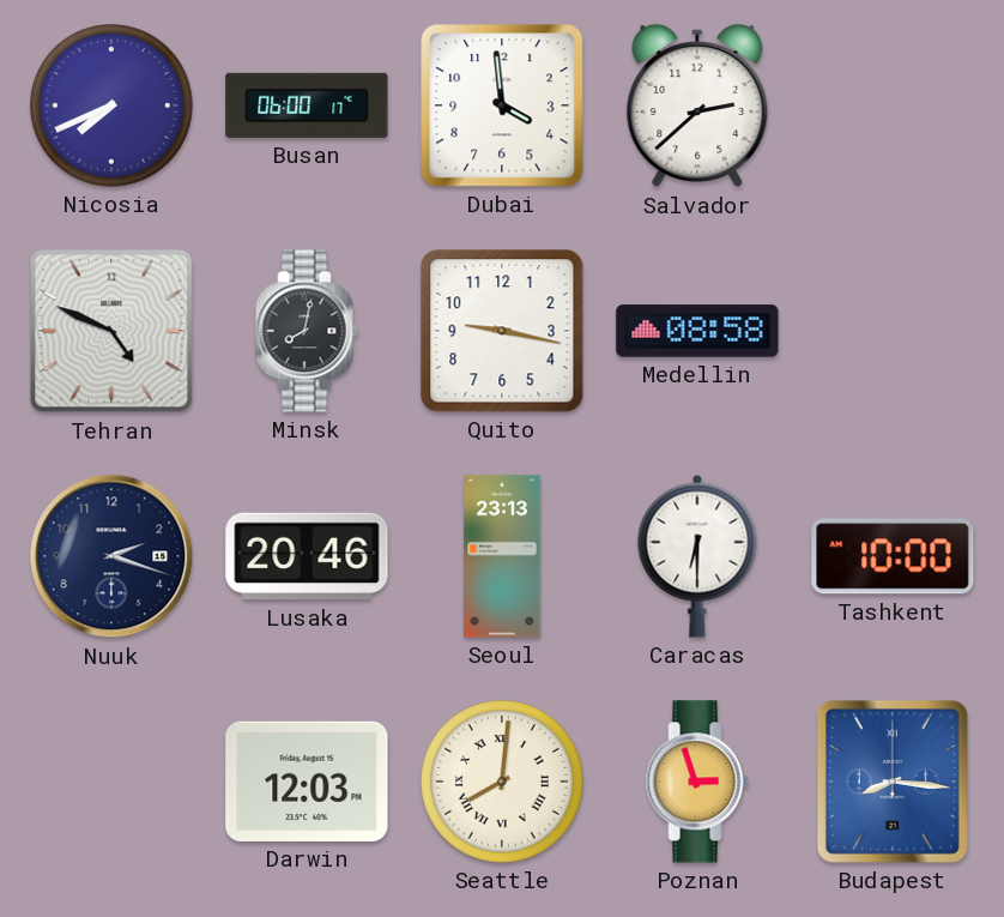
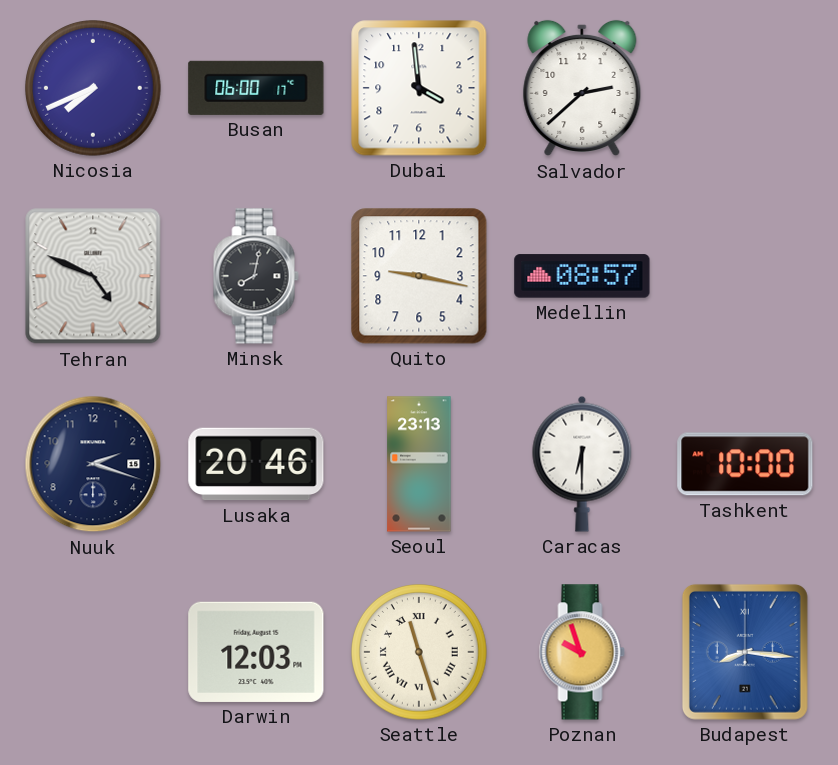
Medellin: 08:58 -> 08:57 (582, 276)
Seattle: 8:01 -> 11:27 (420, 653)
Poznan: 2:57 -> 9:57 (582, 652)
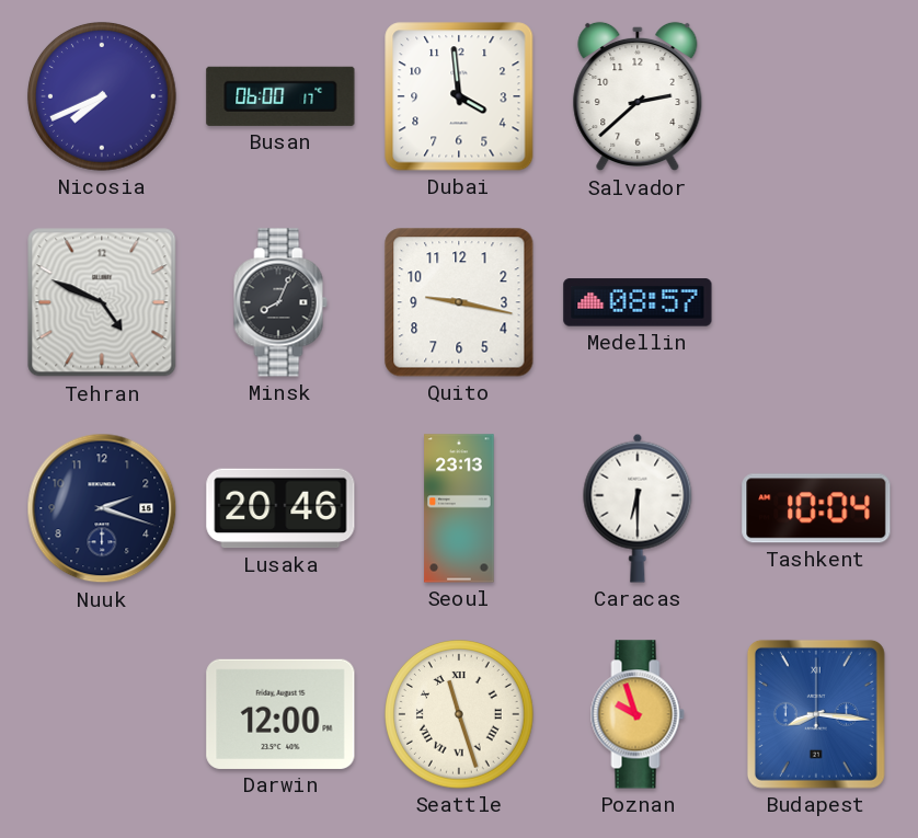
Minsk: 8:02 -> 8:04 (280, 302)
Tashkent: 10:00 -> 10:04 (816, 508)
Darwin: 12:03 -> 12:00 (280, 714)
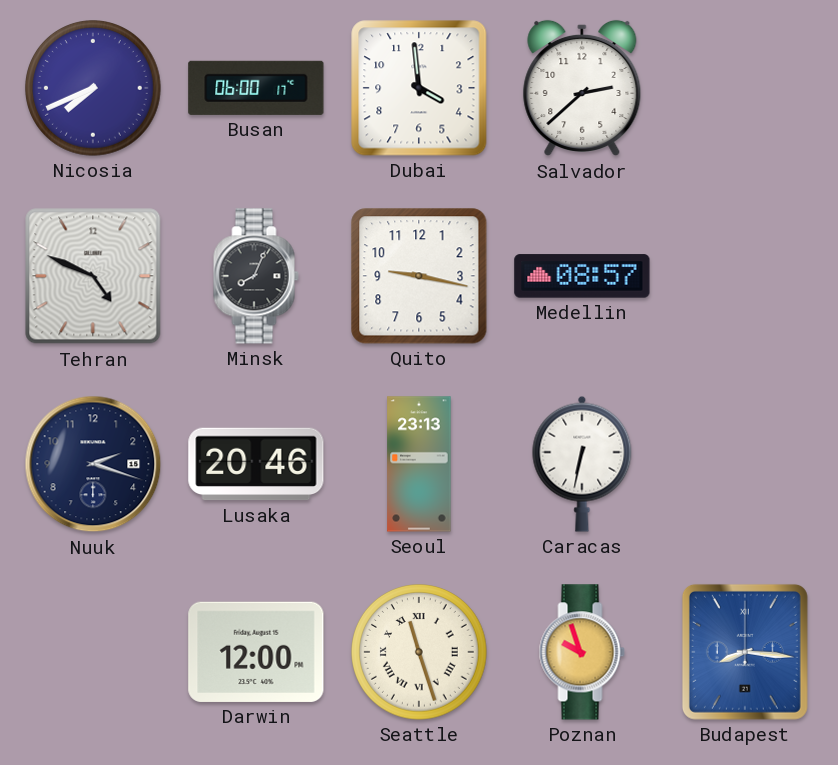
Caracas: 6:30 -> 6:32 (582, 464)
Tashkent: 10:04 -> none (816, 508)
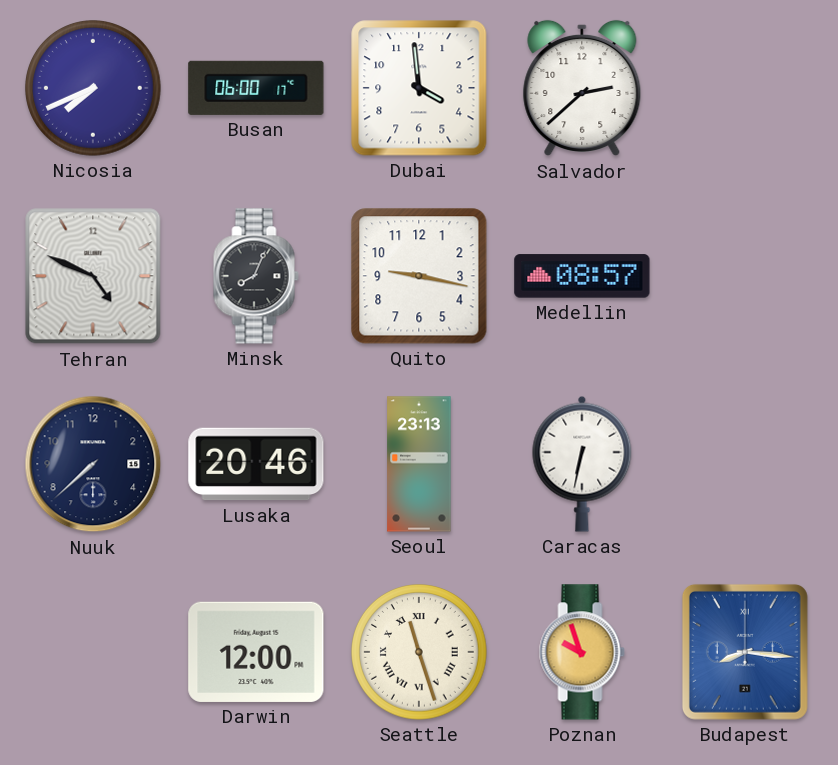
Nuuk: 2:18 -> 7:38 (93, 464)
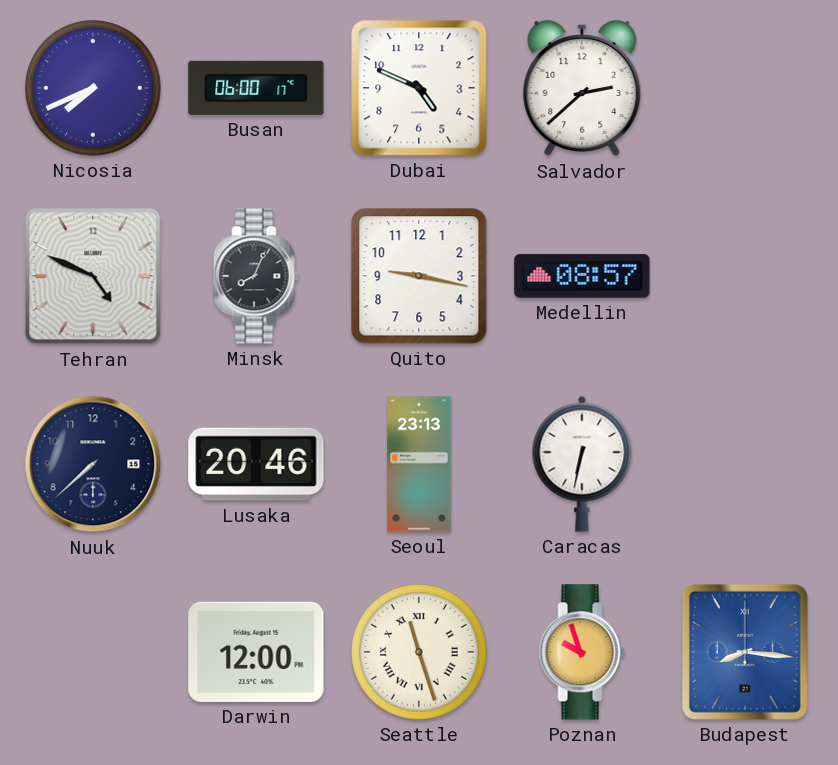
Dubai: 3:59 -> 4:49 (419, 88)
